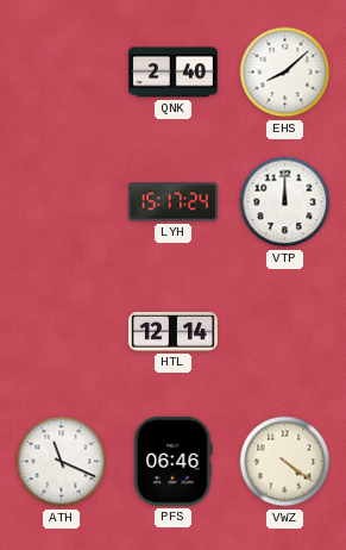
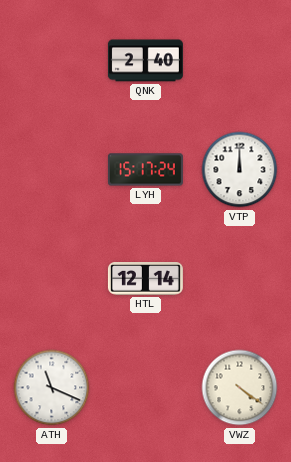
EHS: 8:08 -> none (285, 73)
PFS: 06:46 -> none (174, 461)
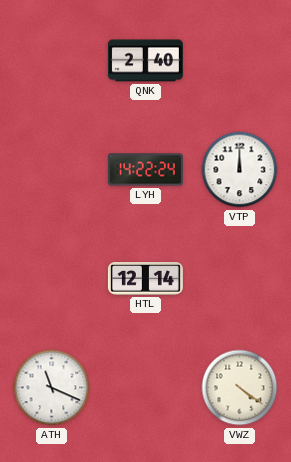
LYH: 15:17 -> 14:22 (145, 170)
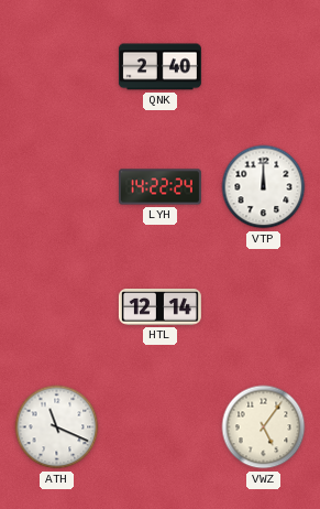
VWZ: 4:21 -> 5:06 (264, 427)
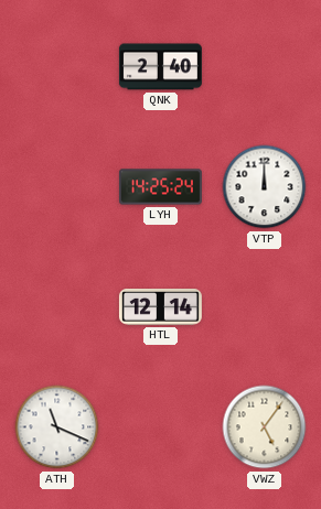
LYH: 14:22 -> 14:25 (160, 187)
